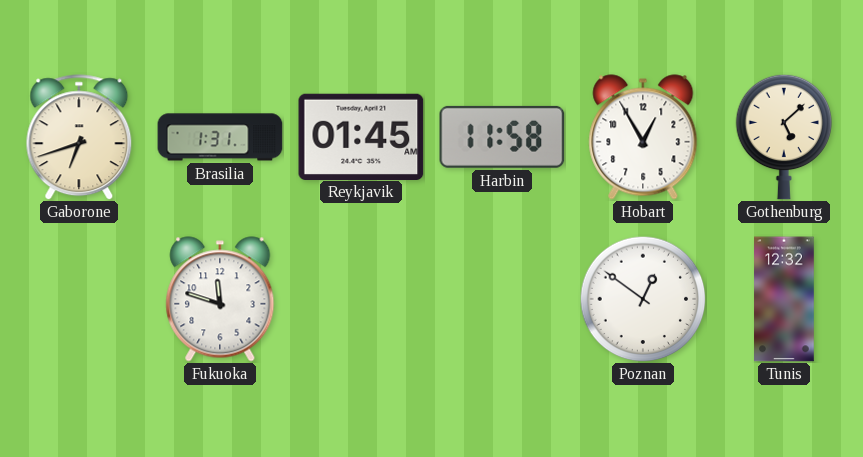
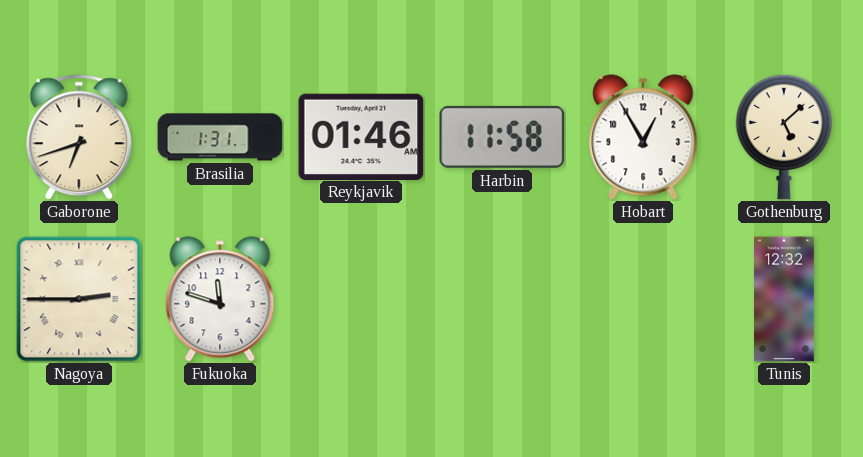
Reykjavik: 01:45 -> 01:46 (361, 136)
Nagoya: none -> 2:45 (79, 299)
Poznan: 12:51 -> none (643, 299)
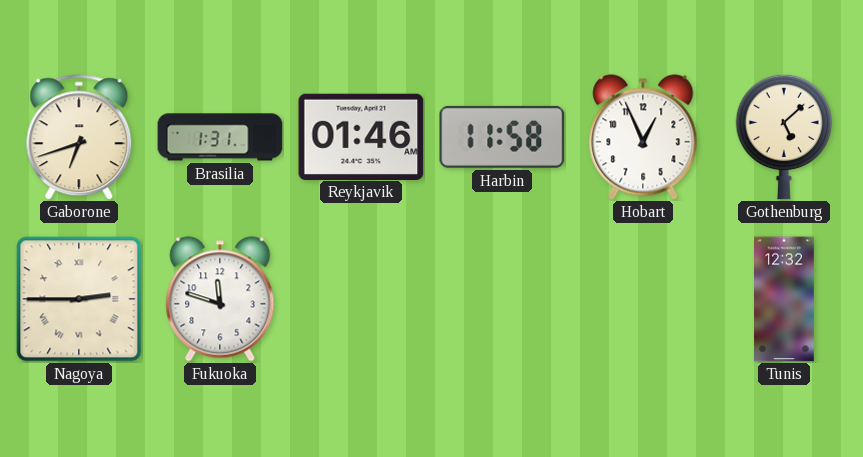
Hobart: 12:55 -> 12:56 (643, 137)
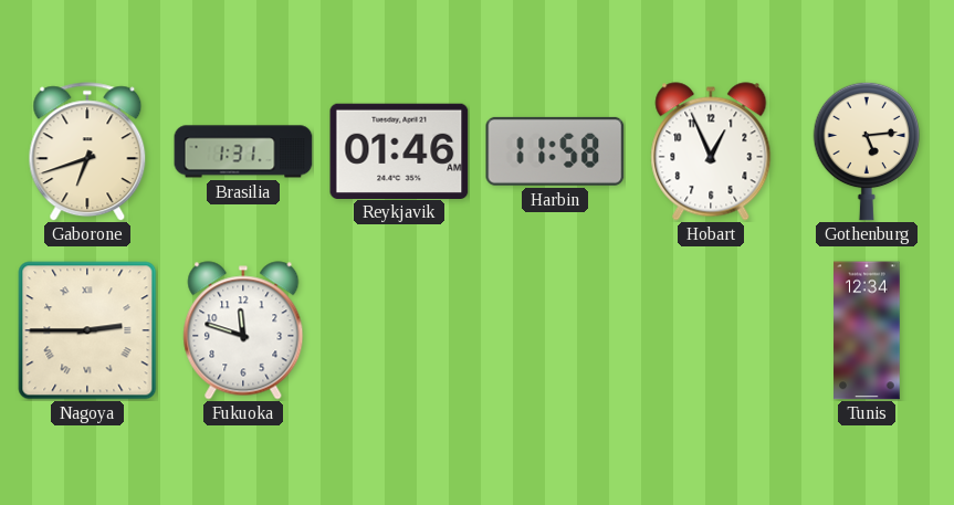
Gothenburg: 5:08 -> 5:14 (867, 151)
Tunis: 12:32 -> 12:34 (867, 330)
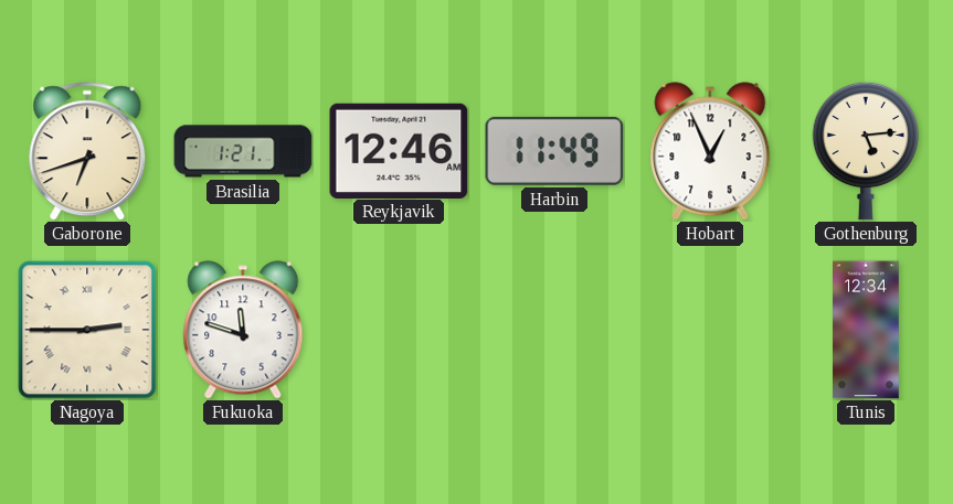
Brasilia: 1:31 -> 1:21 (243, 151)
Reykjavik: 01:46 -> 12:46 (399, 150)
Harbin: 11:58 -> 11:49 (554, 151)
